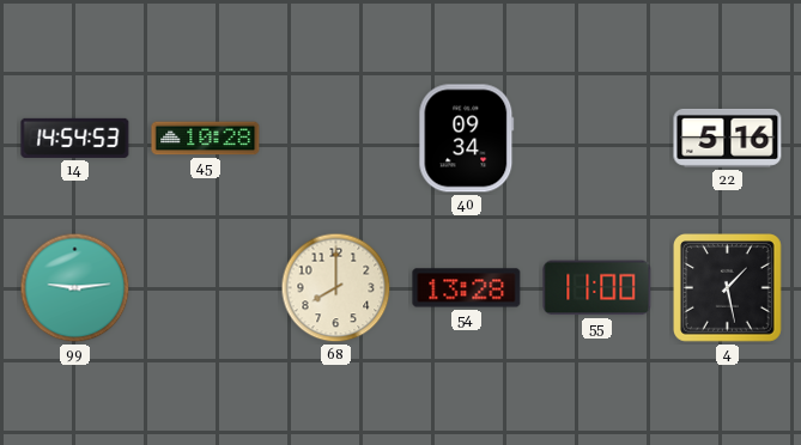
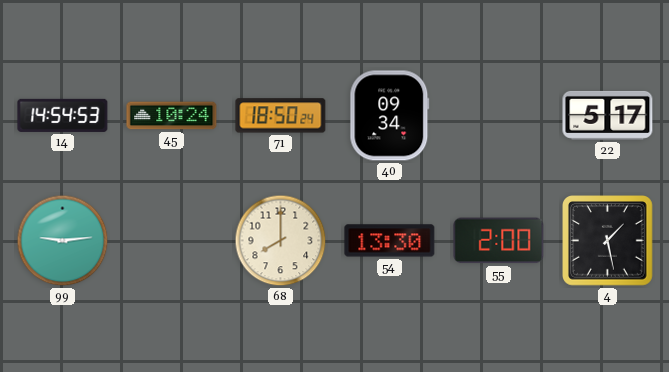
45: 10:28 -> 10:24 (172, 116)
71: none -> 18:50 (281, 116)
22: 5:16 -> 5:17 (608, 115)
54: 13:28 -> 13:30 (390, 241)
55: 11:00 -> 2:00 (499, 241)
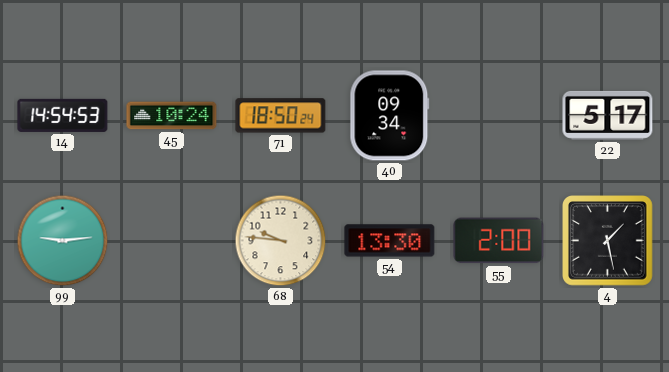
68: 8:00 -> 9:46 (281, 241)
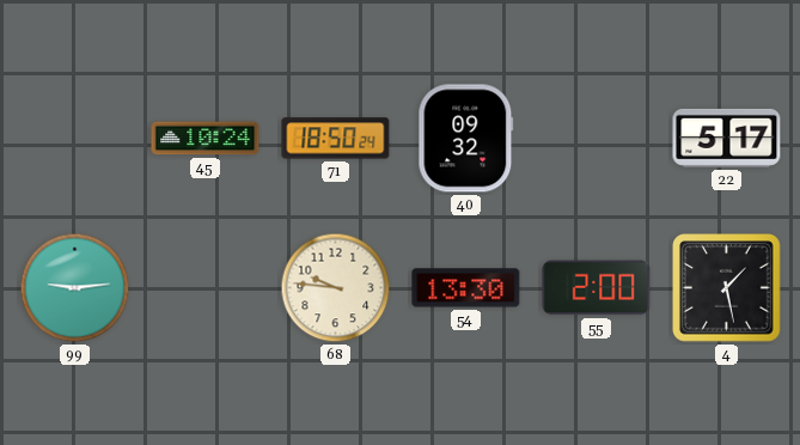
14: 14:54 -> none (63, 115)
40: 09:34 -> 09:32 (466, 139)
